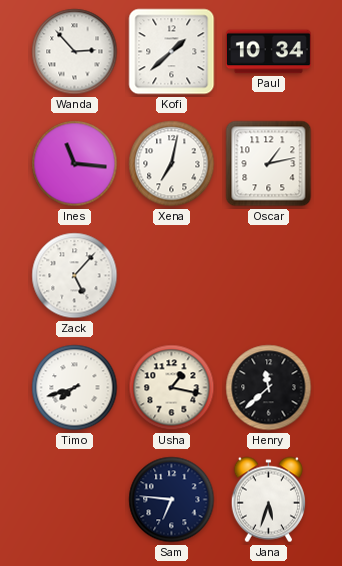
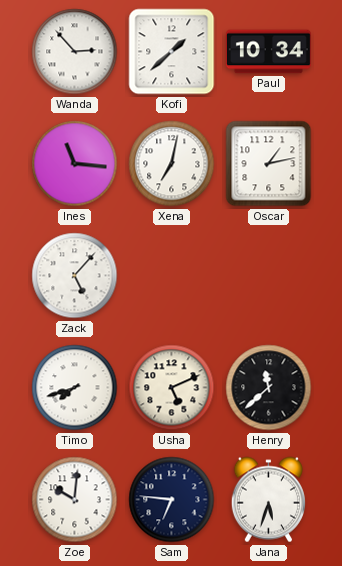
Usha: 1:17 -> 5:11 (172, 388)
Zoe: none -> 10:01 (75, 500)
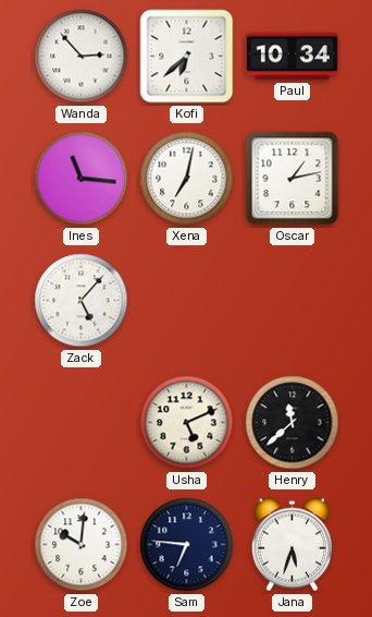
Kofi: 1:38 -> 6:38 (187, 57)
Timo: 7:42 -> none (75, 388)
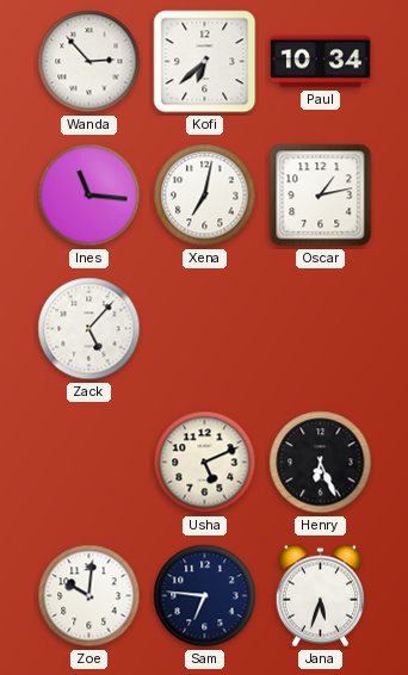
Henry: 11:38 -> 6:26 (321, 463)
